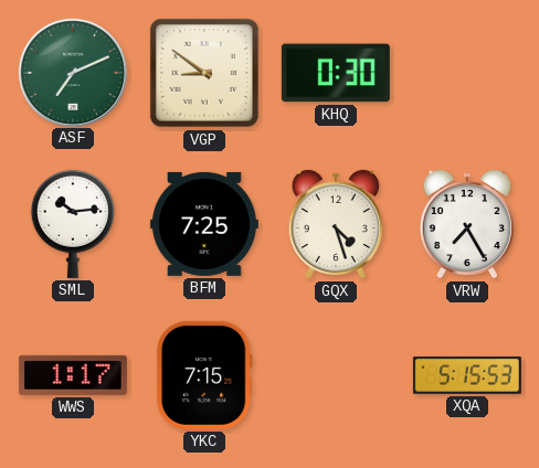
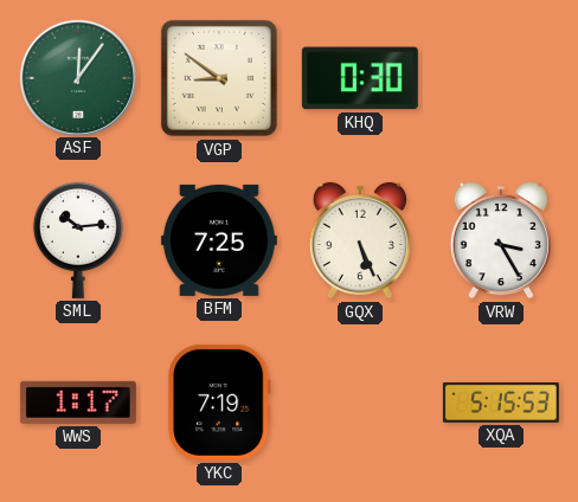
ASF: 7:11 -> 12:06 (77, 77)
GQX: 4:27 -> 5:26 (360, 240)
VRW: 7:25 -> 3:25 (501, 240)
YKC: 7:15 -> 7:19 (220, 403)
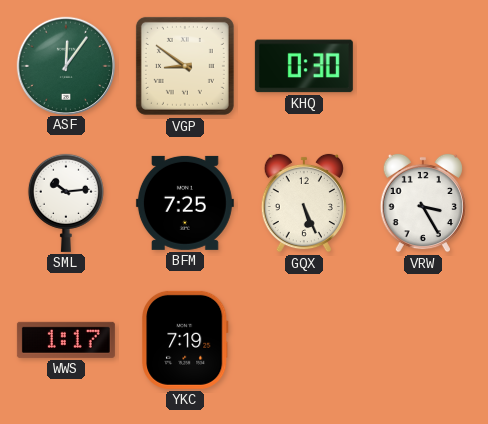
XQA: 5:15 -> none (501, 403)
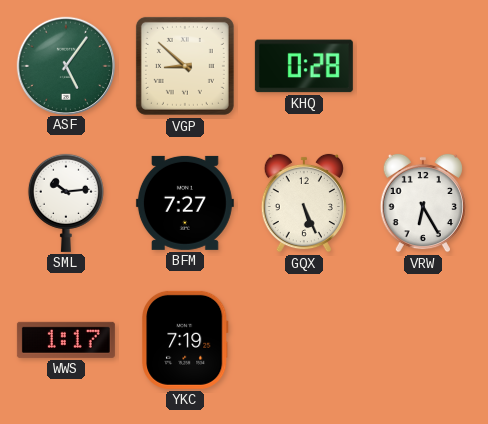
ASF: 12:06 -> 5:06 (65, 65)
VGP: 8:51 -> 8:52 (185, 66)
KHQ: 0:30 -> 0:28 (304, 66)
BFM: 7:25 -> 7:27 (185, 203)
VRW: 3:25 -> 6:25 (423, 203)
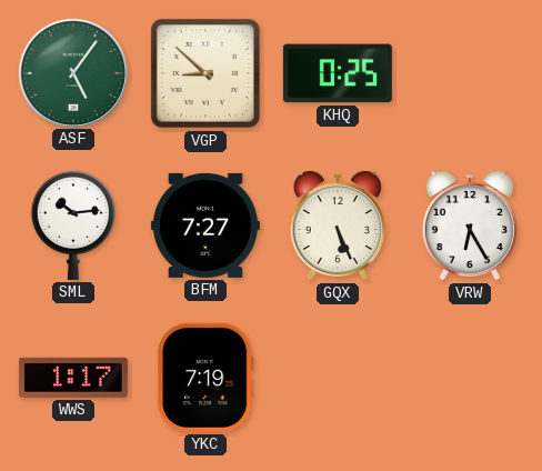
KHQ: 0:28 -> 0:25 (338, 73)
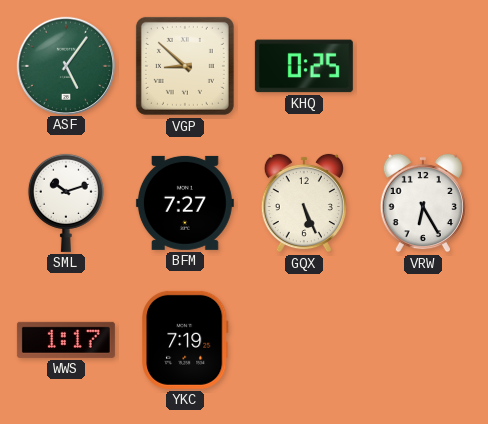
SML: 10:14 -> 10:12 (66, 203)
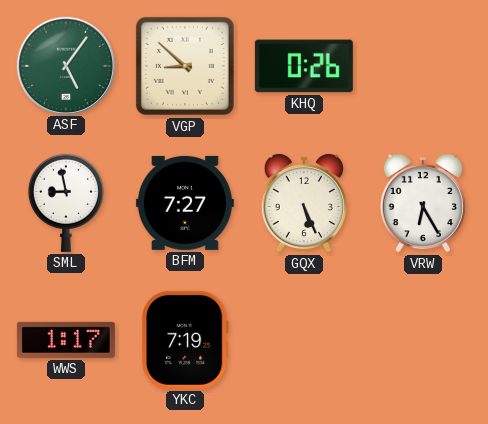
KHQ: 0:25 -> 0:26 (304, 66)
SML: 10:12 -> 8:58 (66, 203)
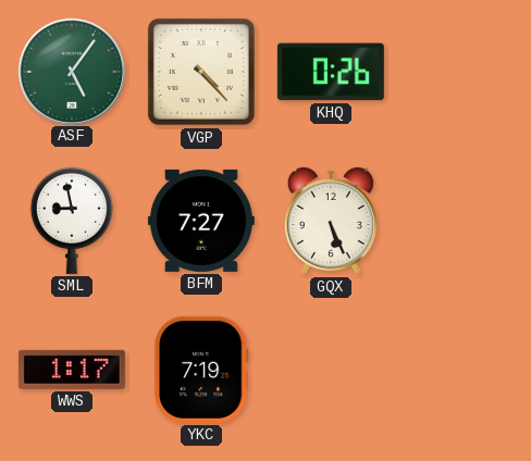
VGP: 8:52 -> 4:23 (201, 72)
VRW: 6:25 -> none (423, 203)
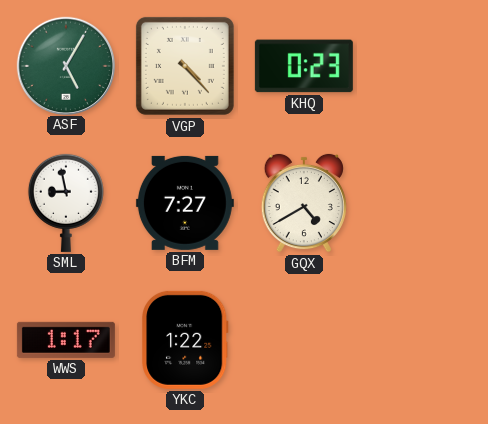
ASF: 5:06 -> 5:05 (65, 65)
KHQ: 0:26 -> 0:23 (304, 66)
GQX: 5:26 -> 4:40 (304, 203)
YKC: 7:19 -> 1:22 (186, 340)
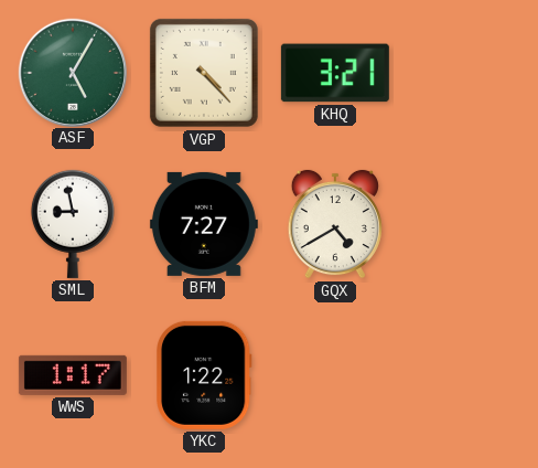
KHQ: 0:23 -> 3:21 (335, 73)
